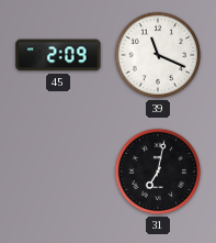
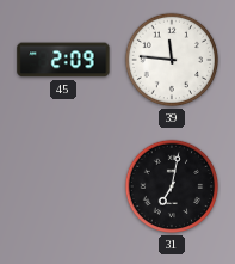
39: 11:19 -> 11:46 (172, 60)
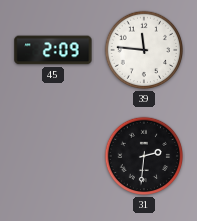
31: 7:02 -> 2:31 (144, 156)
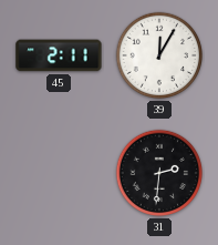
45: 2:09 -> 2:11 (59, 55)
39: 11:46 -> 12:05 (159, 55)
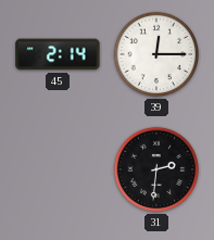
45: 2:11 -> 2:14 (58, 54)
39: 12:05 -> 12:15 (156, 54)
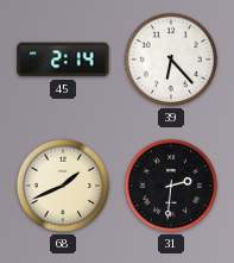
39: 12:15 -> 6:23 (171, 60)
68: none -> 1:41 (63, 186)
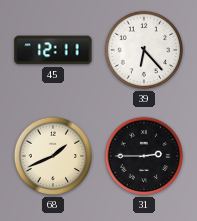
45: 2:14 -> 12:11 (53, 50)
31: 2:31 -> 2:45 (144, 156)
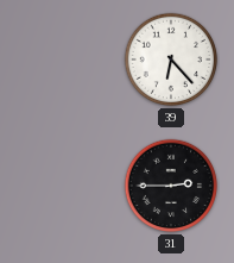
45: 12:11 -> none (53, 50)
68: 1:41 -> none (53, 156)
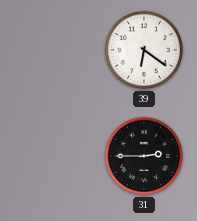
39: 6:23 -> 6:21 (144, 50)
